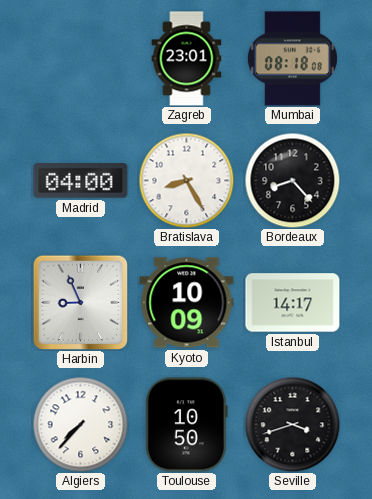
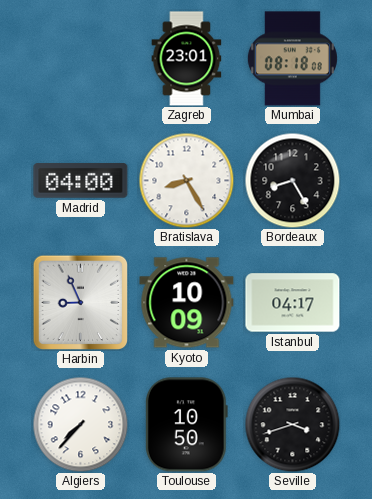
Bordeaux: 8:23 -> 8:25 (292, 180)
Istanbul: 14:17 -> 04:17 (293, 303)
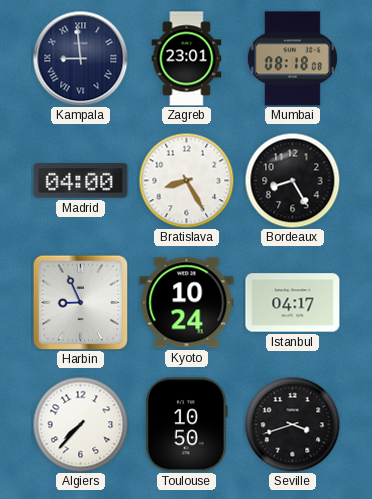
Kampala: none -> 8:59 (80, 58)
Kyoto: 10:09 -> 10:24 (187, 303)
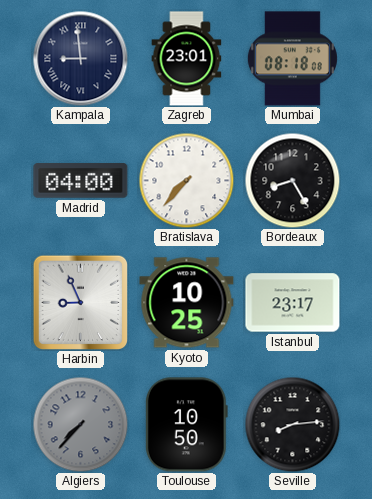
Bratislava: 8:25 -> 7:37 (186, 180)
Kyoto: 10:24 -> 10:25 (187, 303)
Istanbul: 04:17 -> 23:17 (293, 303)
Algiers dial: white -> grey (80, 424)
Seville: 3:42 -> 8:14 (292, 424)
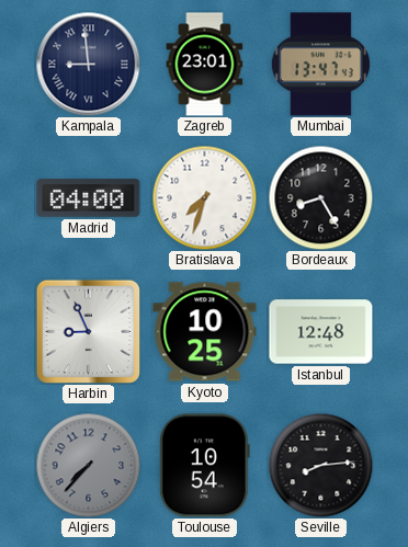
Mumbai: 08:18 -> 13:47 (320, 65)
Bratislava: 7:37 -> 7:33 (204, 197)
Istanbul: 23:17 -> 12:48 (321, 332)
Toulouse: 10:50 -> 10:54 (204, 466)
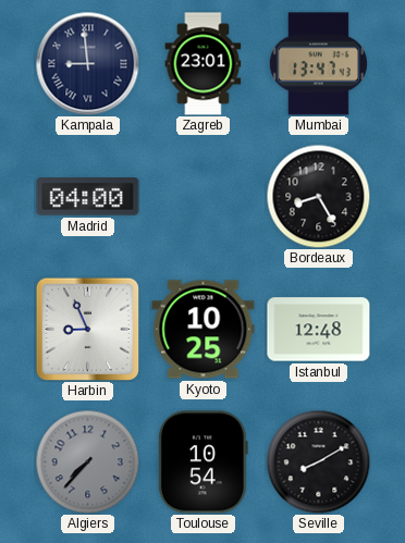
Bratislava: 7:33 -> none (204, 197)
Seville: 8:14 -> 8:10 (318, 461)
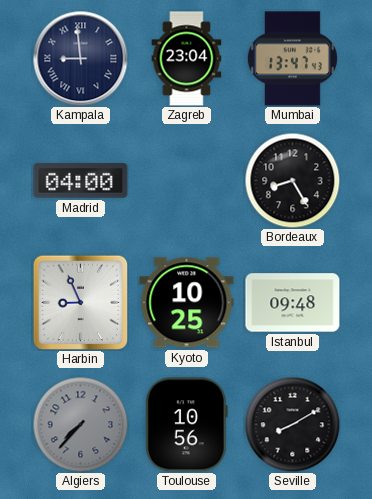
Zagreb: 23:01 -> 23:04 (187, 59)
Istanbul: 12:48 -> 09:48 (293, 303)
Toulouse: 10:54 -> 10:56 (186, 425)
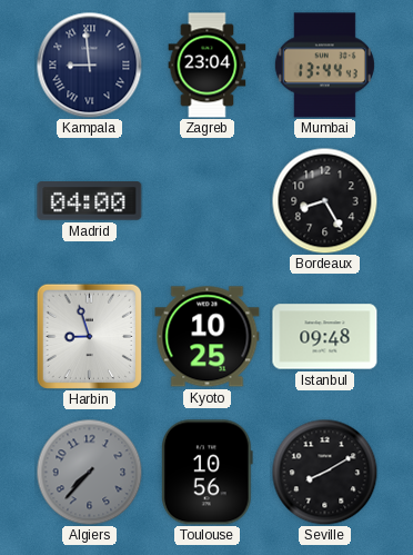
Mumbai: 13:47 -> 13:44 (324, 66)
Harbin: 8:56 -> 8:57 (89, 336)
